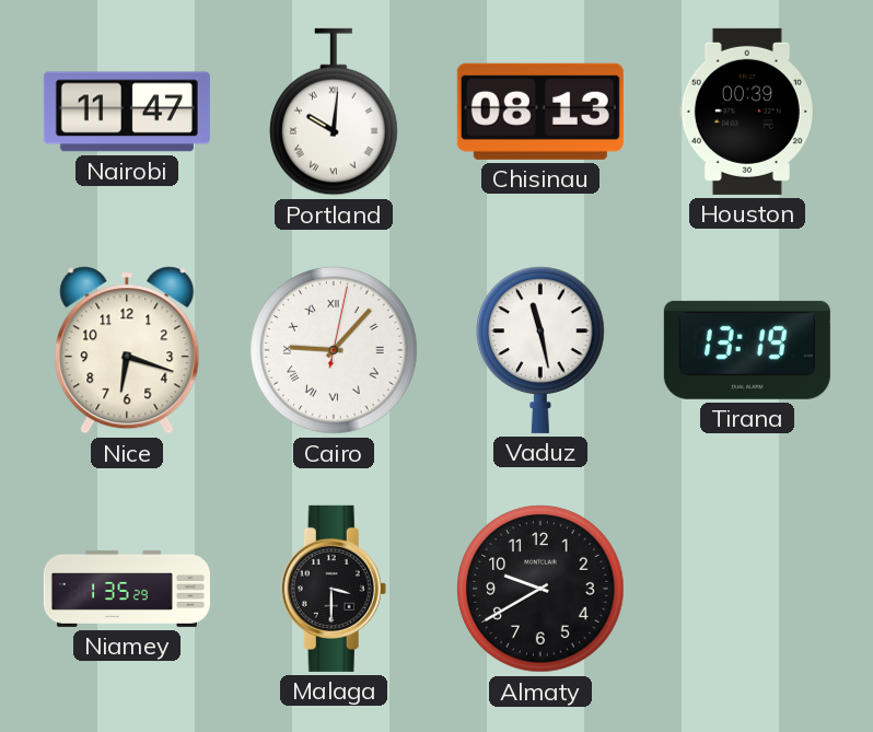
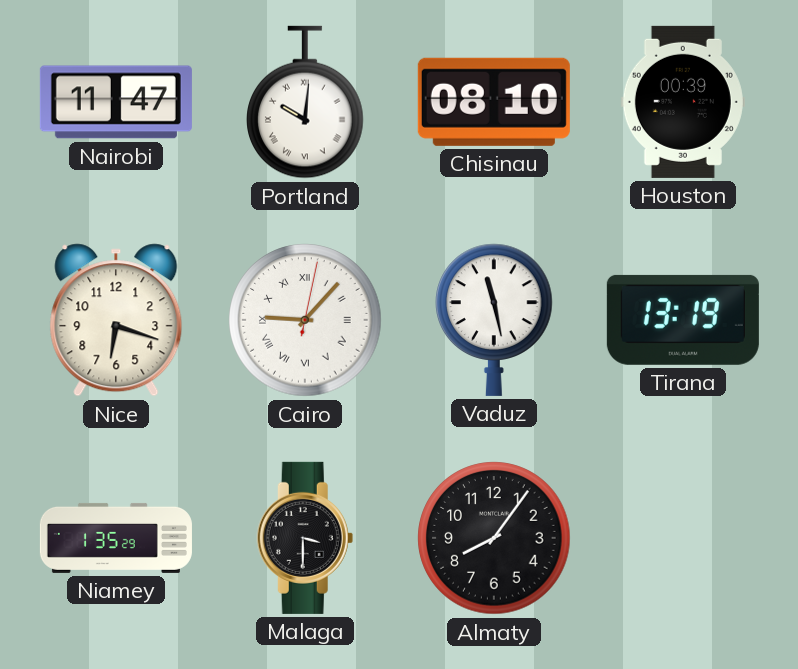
Chisinau: 08:13 -> 08:10 (494, 102)
Almaty: 9:40 -> 8:06 (494, 538)
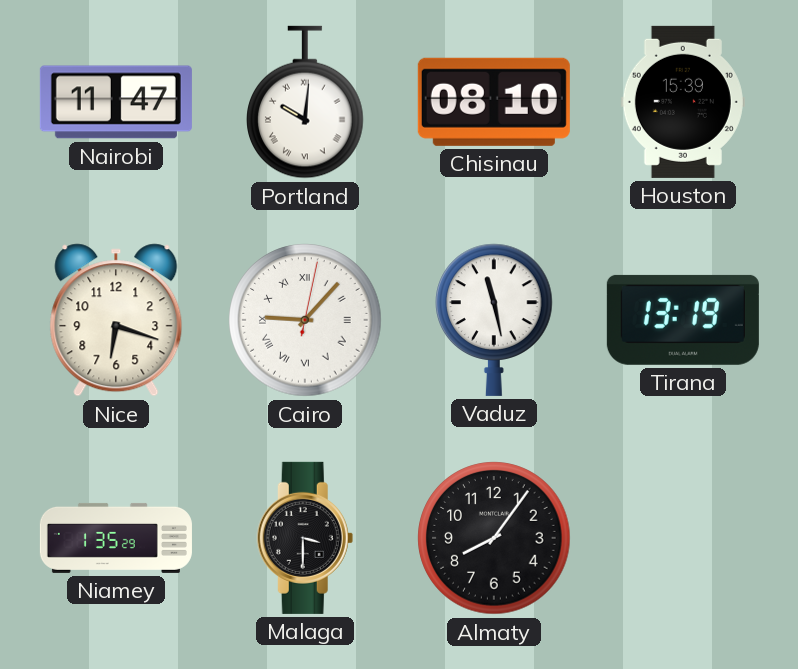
Houston: 00:39 -> 15:39 (683, 102)
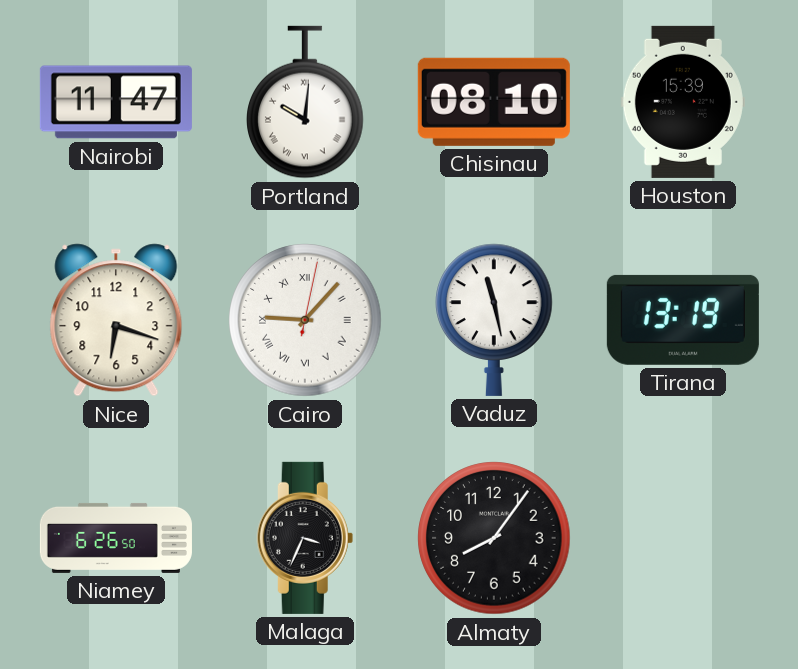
Niamey: 1:35 -> 6:26 (116, 538)
Malaga: 3:30 -> 3:34 (305, 538)
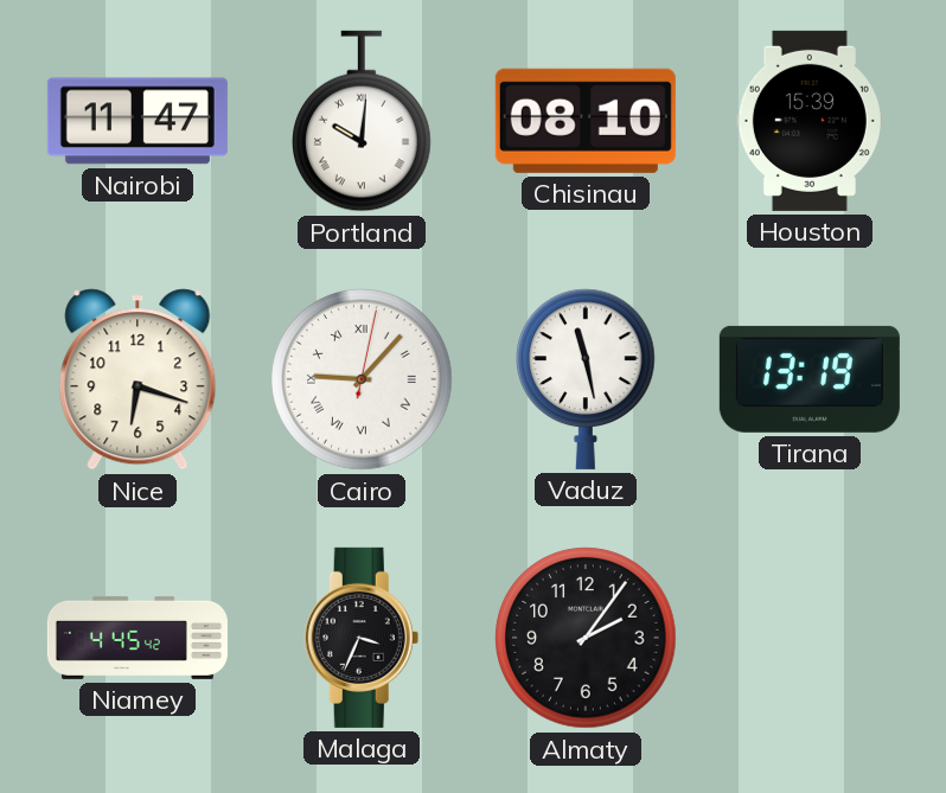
Niamey: 6:26 -> 4:45 (138, 638)
Almaty: 8:06 -> 2:06 (586, 638)
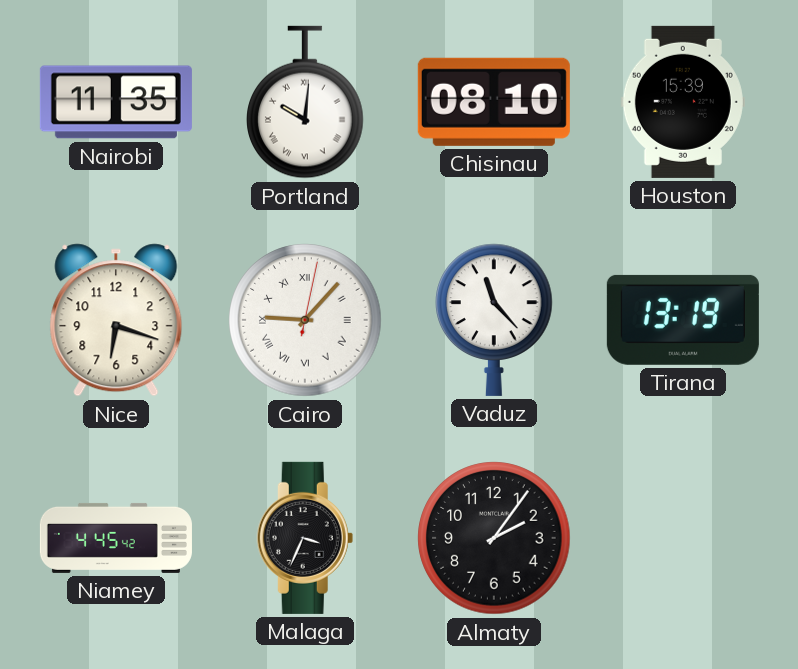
Nairobi: 11:47 -> 11:35 (116, 102)
Vaduz: 11:28 -> 11:23 (494, 320)
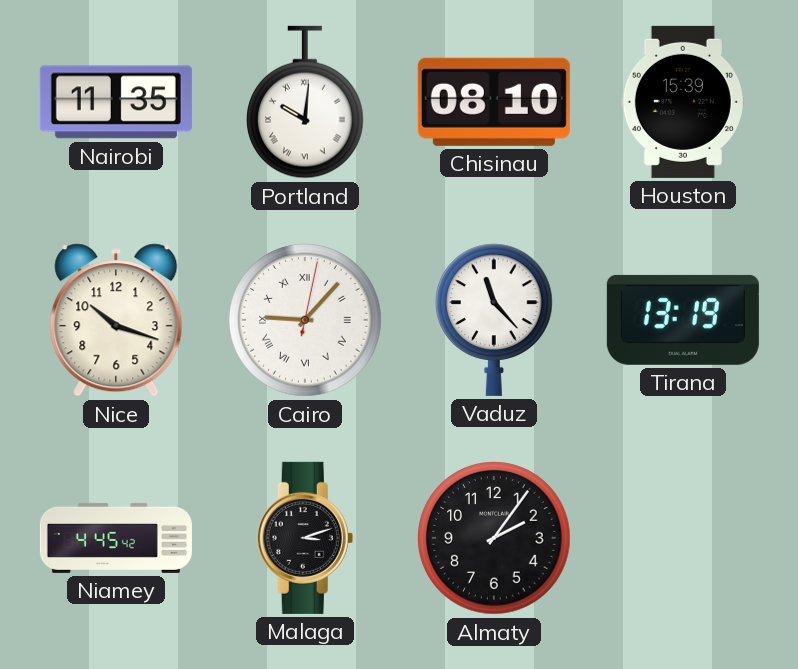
Nice: 6:18 -> 10:18 (116, 320)
Malaga: 3:34 -> 3:12 (305, 538)
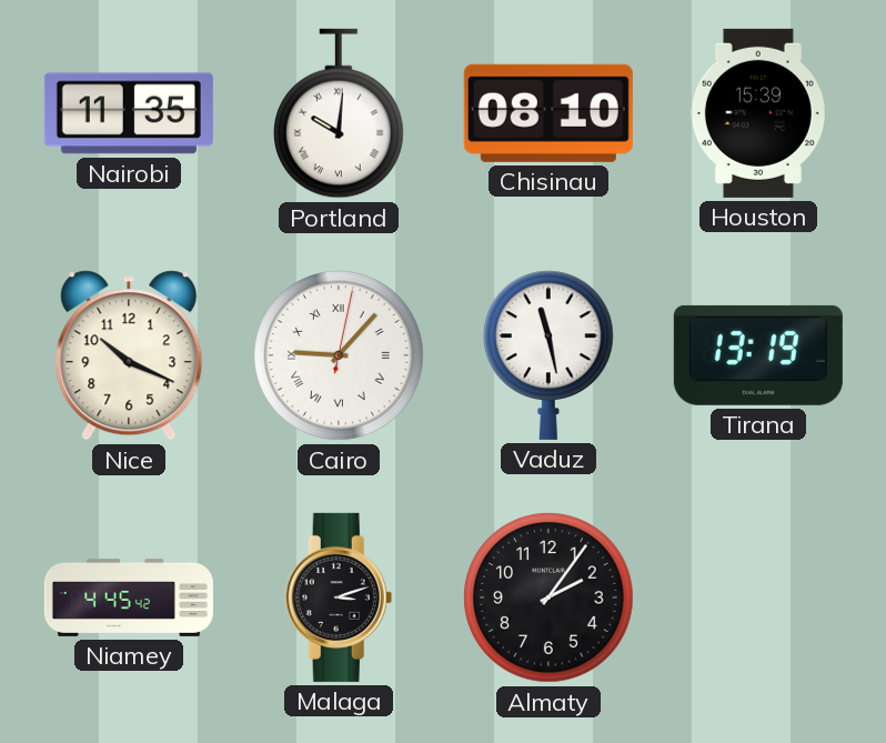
Nice: 10:18 -> 10:19 (129, 355)
Vaduz: 11:23 -> 11:28 (548, 355)
